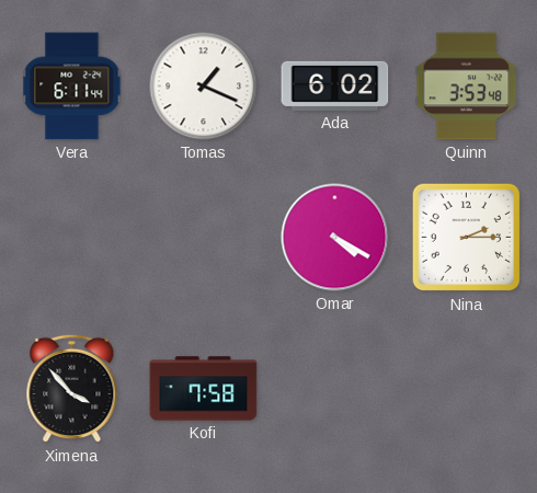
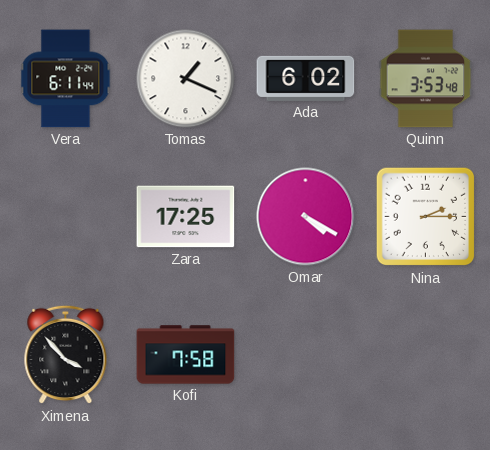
Zara: none -> 17:25 (186, 217)
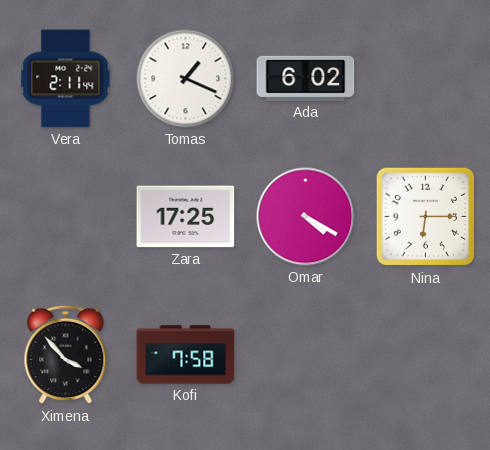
Vera: 6:11 -> 2:11 (66, 79)
Quinn: 3:53 -> none (426, 79)
Nina: 2:15 -> 6:15 (426, 217)
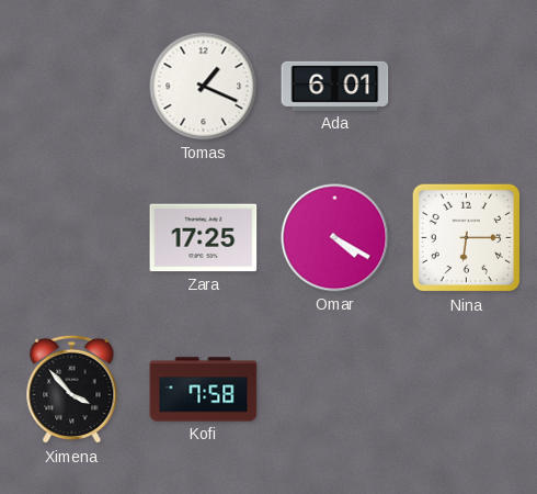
Vera: 2:11 -> none (66, 79)
Ada: 6:02 -> 6:01 (335, 86)
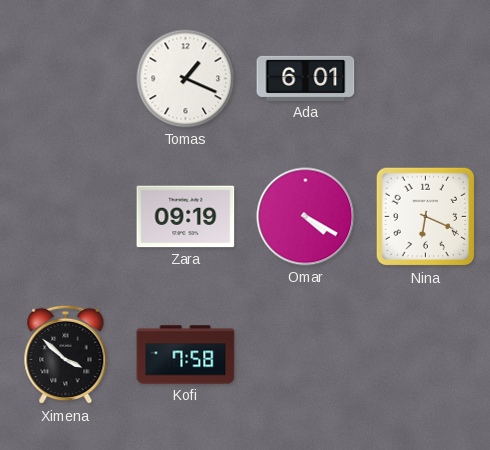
Zara: 17:25 -> 09:19 (186, 217)
Nina: 6:15 -> 6:19 (426, 217)
Ximena: 3:53 -> 3:52 (66, 355)
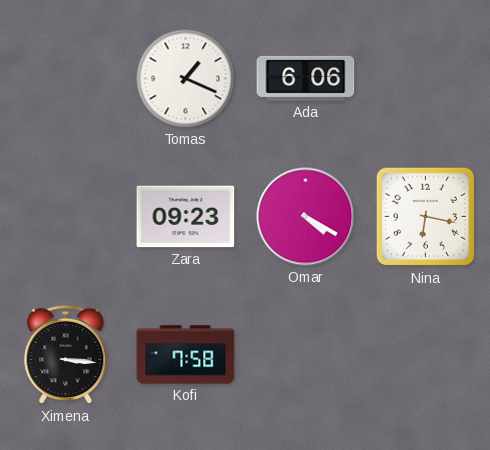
Ada: 6:01 -> 6:06 (306, 78)
Zara: 09:19 -> 09:23 (186, 217)
Nina: 6:19 -> 6:17 (426, 217)
Ximena: 3:52 -> 3:16 (66, 355)
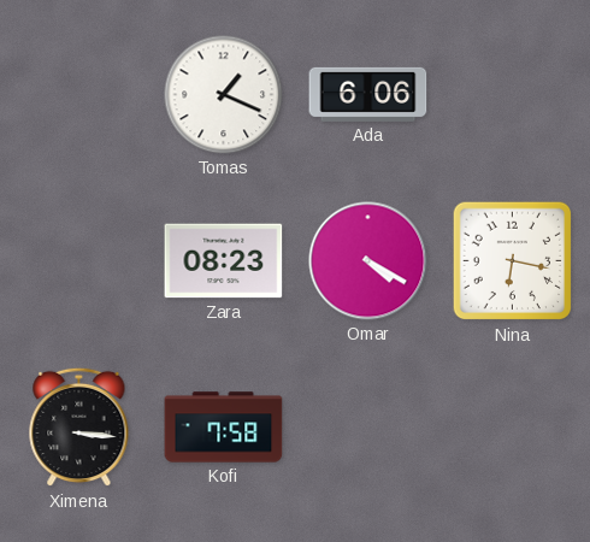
Zara: 09:23 -> 08:23 (224, 261)
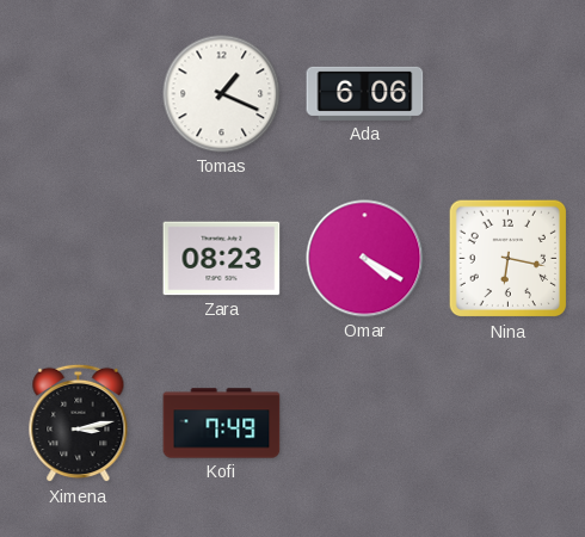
Ximena: 3:16 -> 3:13 (79, 424)
Kofi: 7:58 -> 7:49 (222, 424)
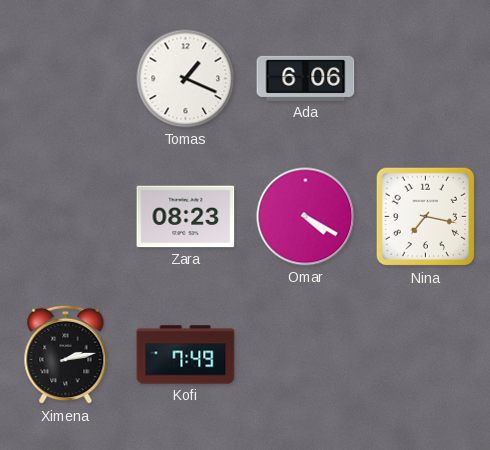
Nina: 6:17 -> 7:17 (426, 217)
Ximena: 3:13 -> 2:13 (66, 355)
